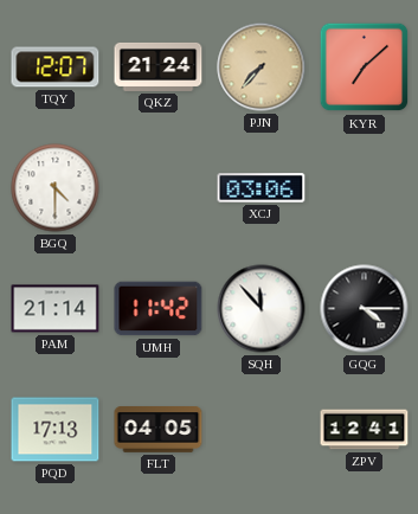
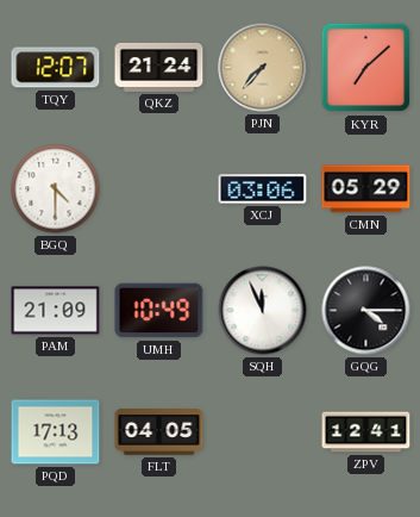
CMN: none -> 05:29 (366, 189)
PAM: 21:14 -> 21:09 (56, 311)
UMH: 11:42 -> 10:49 (159, 311)
SQH: 11:53 -> 11:56 (263, 311)
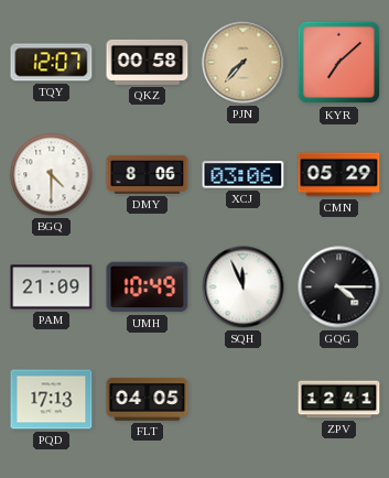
QKZ: 21:24 -> 00:58 (148, 62)
DMY: none -> 8:06 (148, 174)
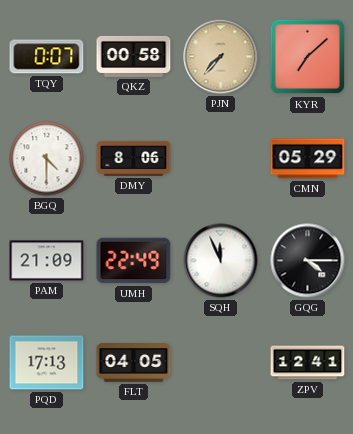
TQY: 12:07 -> 0:07 (47, 57)
XCJ: 03:06 -> none (244, 175)
UMH: 10:49 -> 22:49 (134, 261)
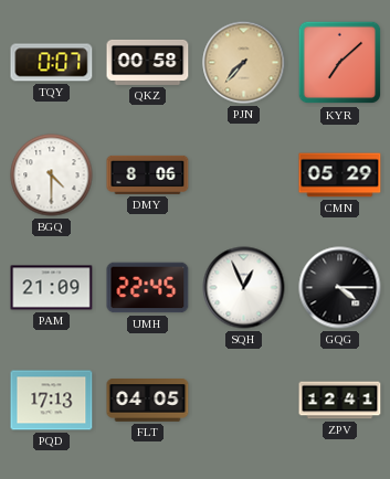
UMH: 22:49 -> 22:45 (148, 288)
SQH: 11:56 -> 12:56 (244, 288)
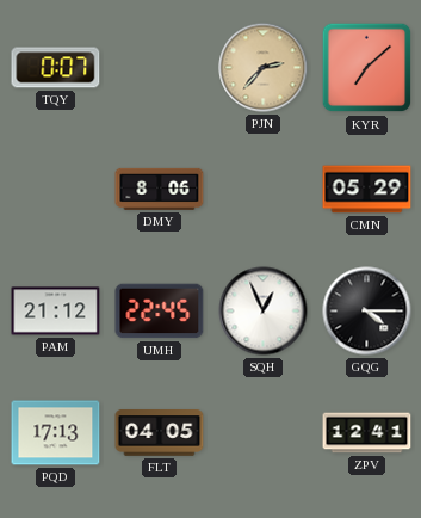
QKZ: 00:58 -> none (148, 62)
PJN: 7:37 -> 2:37 (264, 68)
BGQ: 4:30 -> none (52, 175)
PAM: 21:09 -> 21:12 (56, 312)
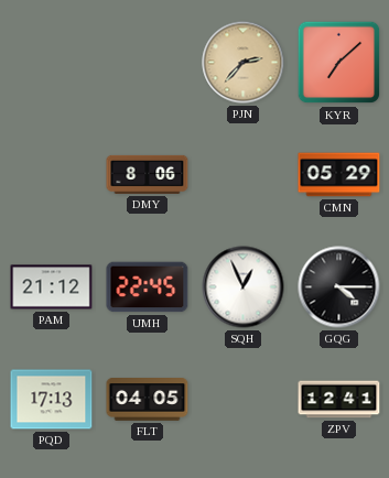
TQY: 0:07 -> none (56, 68)
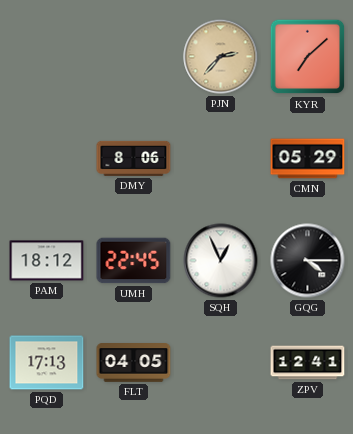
PAM: 21:12 -> 18:12 (47, 261)
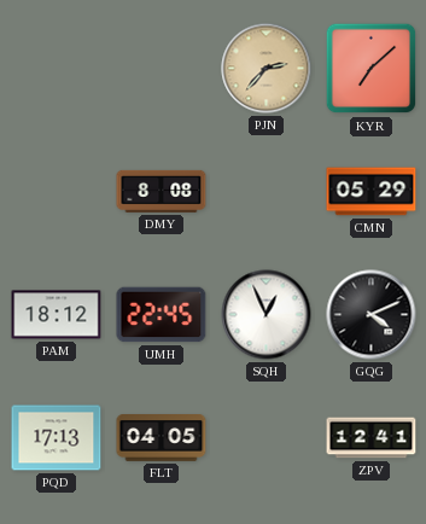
DMY: 8:06 -> 8:08 (162, 191)
GQG: 4:15 -> 4:11 (372, 315)
